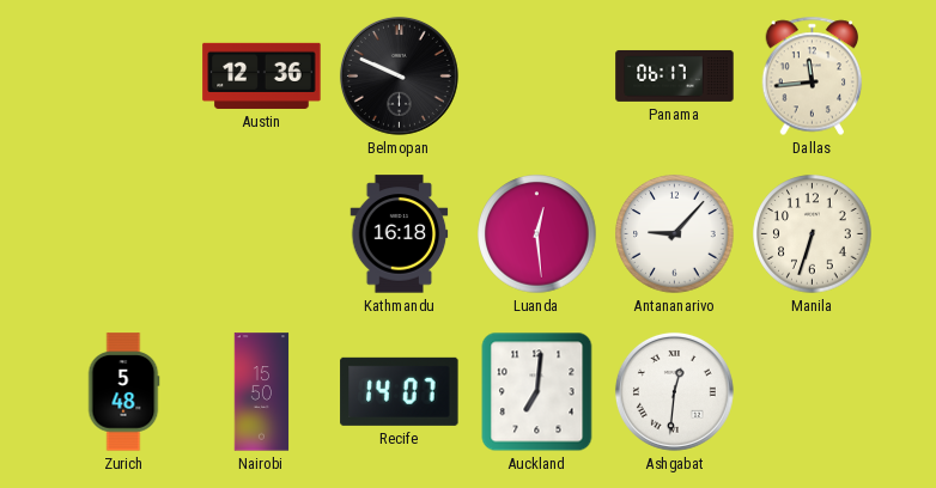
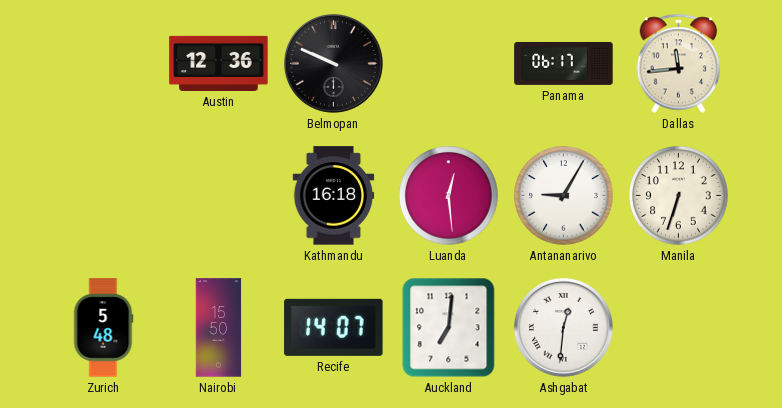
Antananarivo: 9:07 -> 9:05 (564, 196)
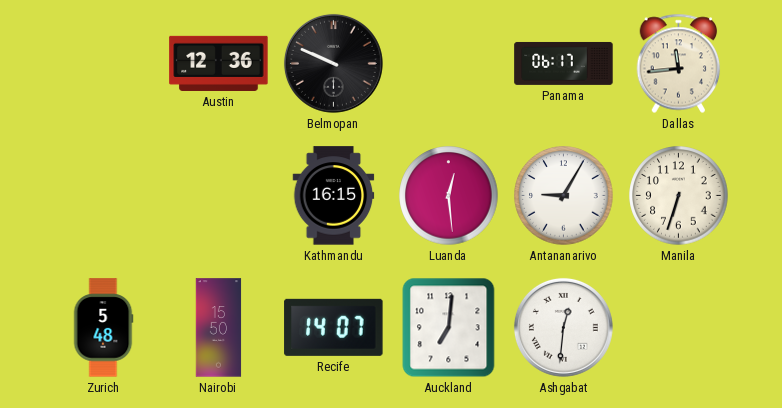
Kathmandu: 16:18 -> 16:15 (334, 196)
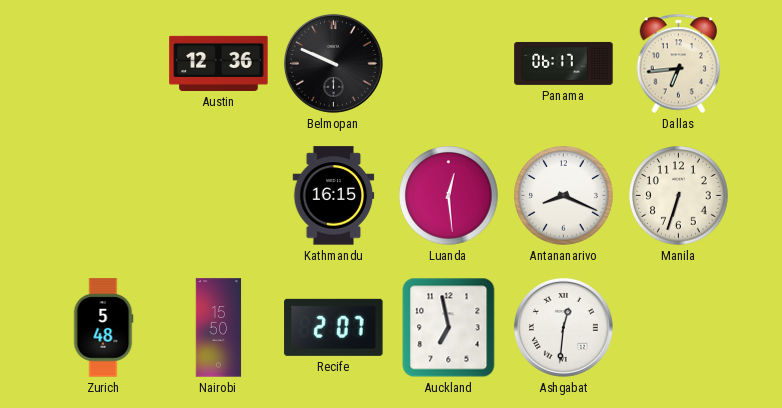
Dallas: 11:44 -> 6:44 (679, 64)
Antananarivo: 9:05 -> 8:19 (564, 196)
Recife: 14:07 -> 2:07 (334, 327)
Auckland: 7:01 -> 6:58 (449, 328)
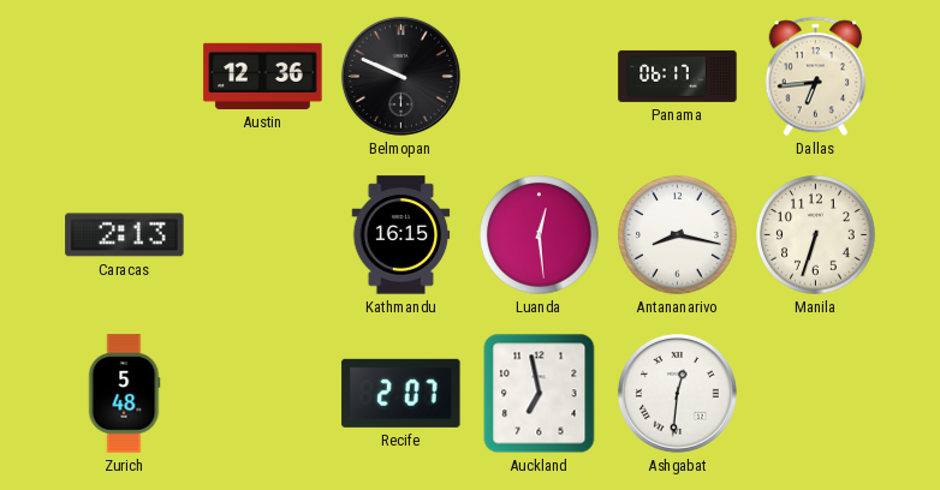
Caracas: none -> 2:13 (125, 235)
Antananarivo: 8:19 -> 8:17 (678, 235)
Nairobi: 15:50 -> none (219, 328)
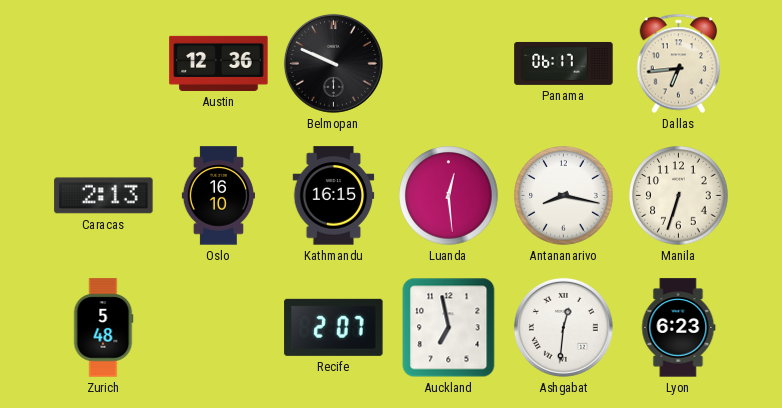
Oslo: none -> 16:10 (218, 196)
Lyon: none -> 6:23 (679, 328)
